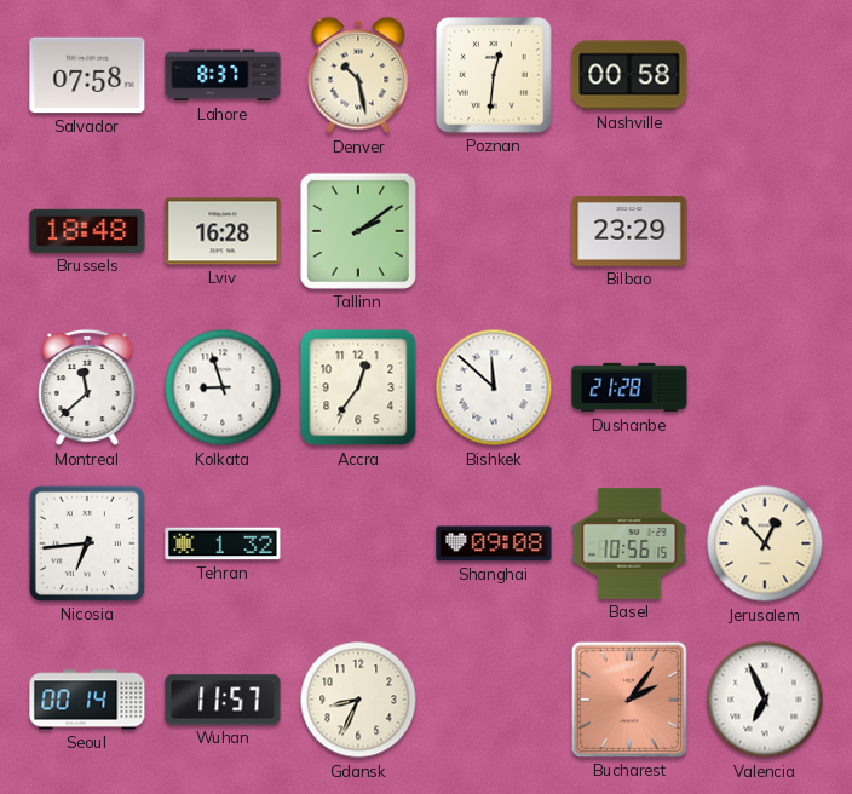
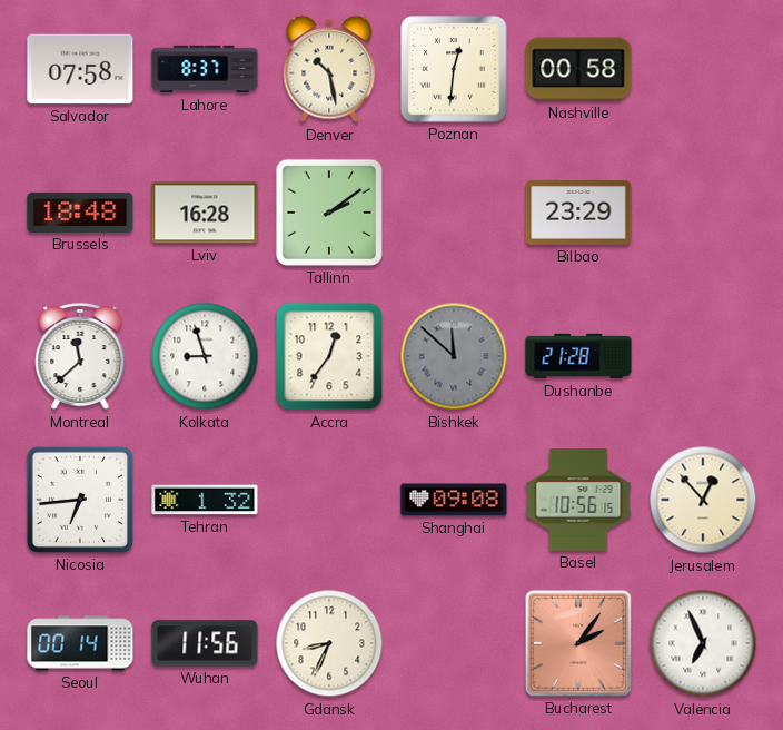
Bishkek dial: white -> grey (454, 356)
Wuhan: 11:57 -> 11:56 (205, 643)
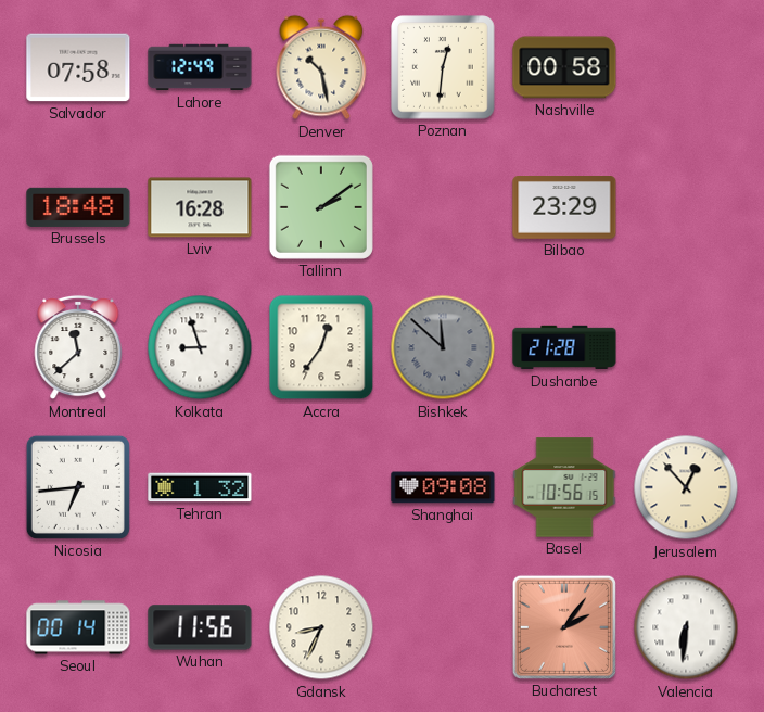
Lahore: 8:37 -> 12:49 (200, 67)
Valencia: 6:56 -> 6:31 (686, 627)
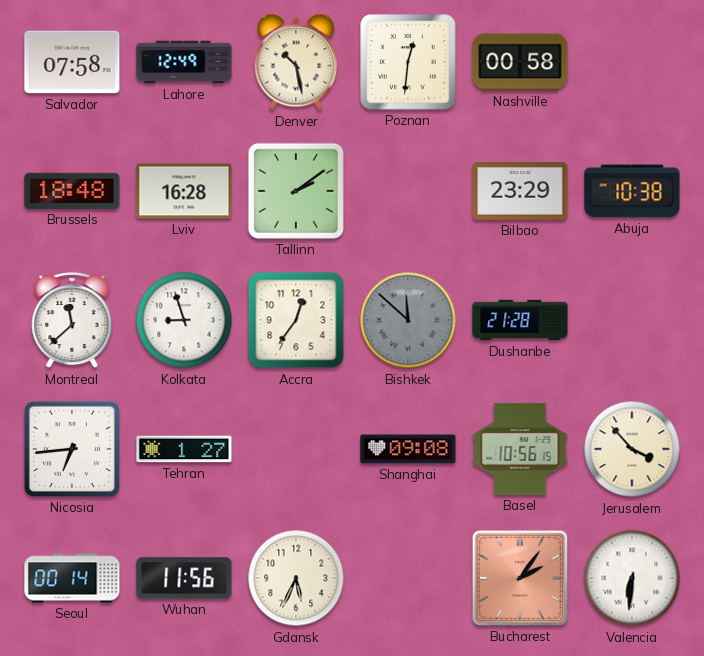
Abuja: none -> 10:38 (632, 191)
Tehran: 1:32 -> 1:27 (184, 449)
Jerusalem: 12:53 -> 3:53 (632, 449)
Gdansk: 8:34 -> 5:34 (296, 578)
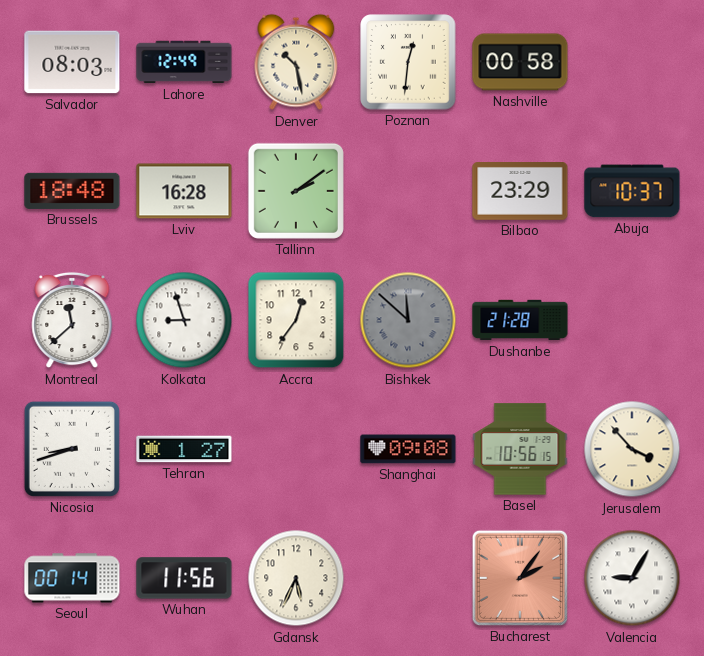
Salvador: 07:58 -> 08:03 (72, 62)
Abuja: 10:38 -> 10:37 (632, 191)
Nicosia: 6:44 -> 8:42 (72, 449)
Valencia: 6:31 -> 9:05 (632, 578)
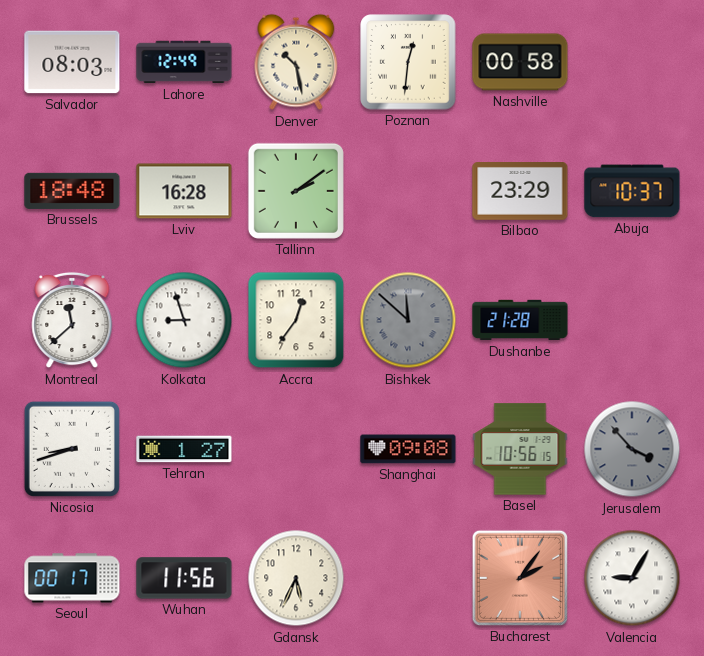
Jerusalem dial: cream -> grey (632, 449)
Seoul: 00:14 -> 00:17 (72, 578)
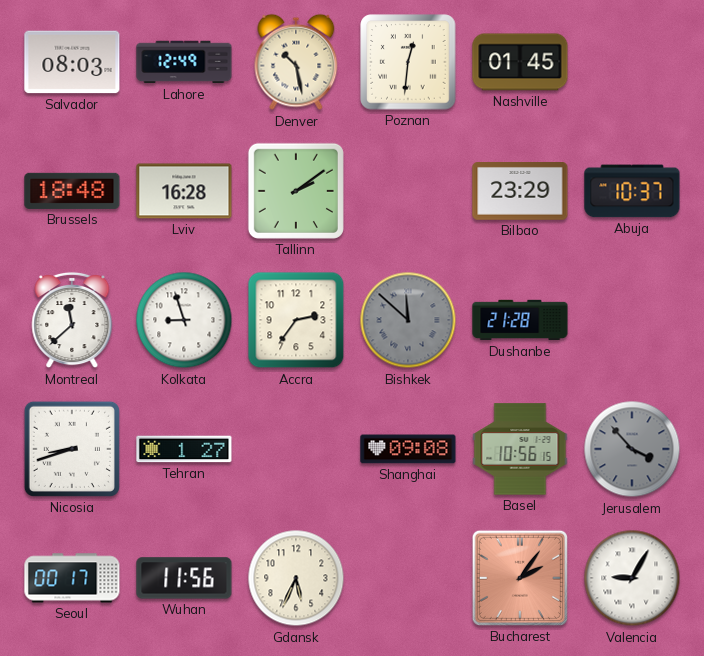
Nashville: 00:58 -> 01:45 (520, 62)
Accra: 12:36 -> 2:36 (296, 320)
